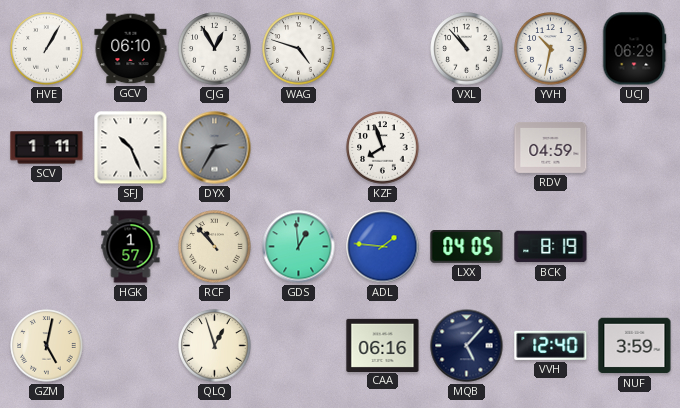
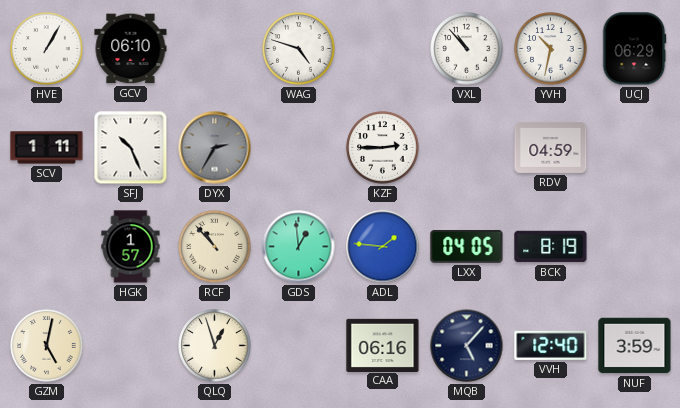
CJG: 12:55 -> none (215, 49)
KZF: 7:57 -> 2:45 (383, 148)
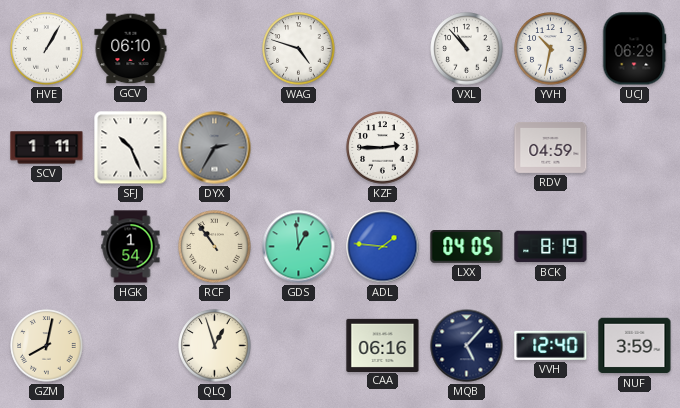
HGK: 1:57 -> 1:54 (131, 247)
RCF: 10:53 -> 10:54 (215, 247)
GZM: 5:02 -> 8:02 (47, 346)
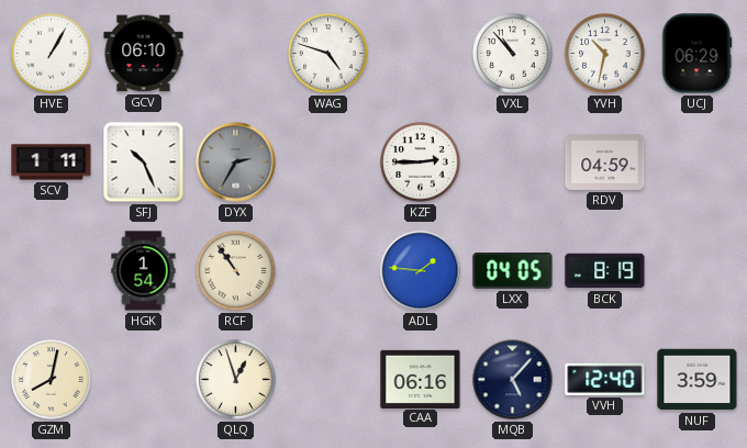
GDS: 12:59 -> none (299, 247)
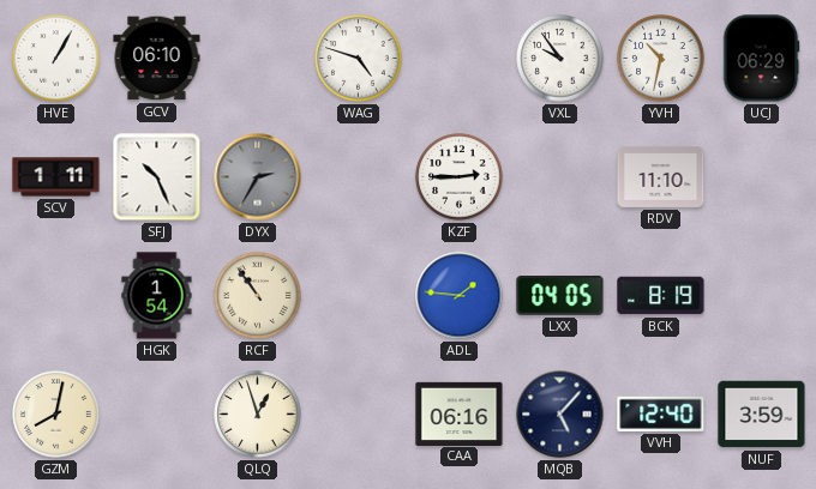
VXL: 10:53 -> 9:54 (560, 59)
RDV: 04:59 -> 11:10 (661, 177)
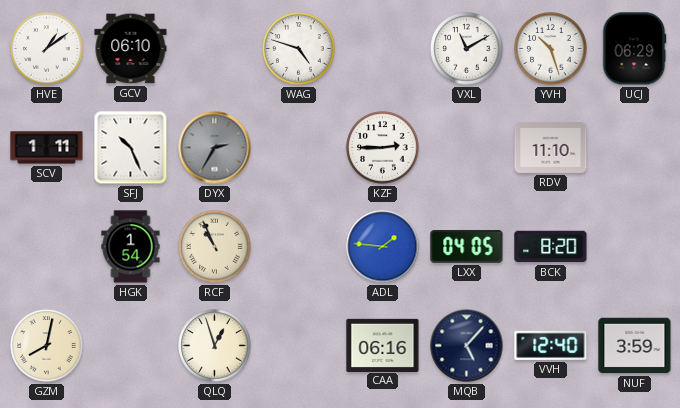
HVE: 1:05 -> 1:09 (47, 49)
VXL: 9:54 -> 11:10 (467, 49)
YVH: 10:32 -> 10:27 (551, 49)
RCF: 10:54 -> 10:56 (215, 247)
BCK: 8:19 -> 8:20 (551, 247)
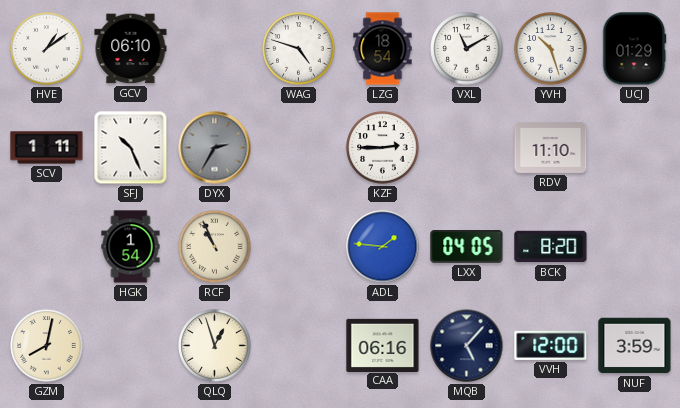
LZG: none -> 18:54 (383, 49)
UCJ: 06:29 -> 01:29 (634, 49)
VVH: 12:40 -> 12:00 (551, 345)
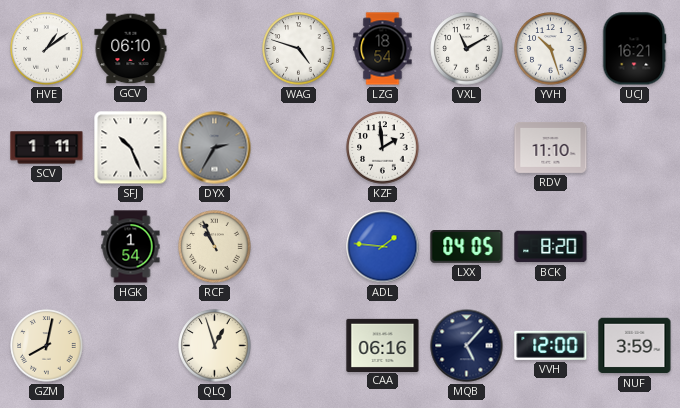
UCJ: 01:29 -> 16:21 (634, 49)
KZF: 2:45 -> 1:59 (383, 148)
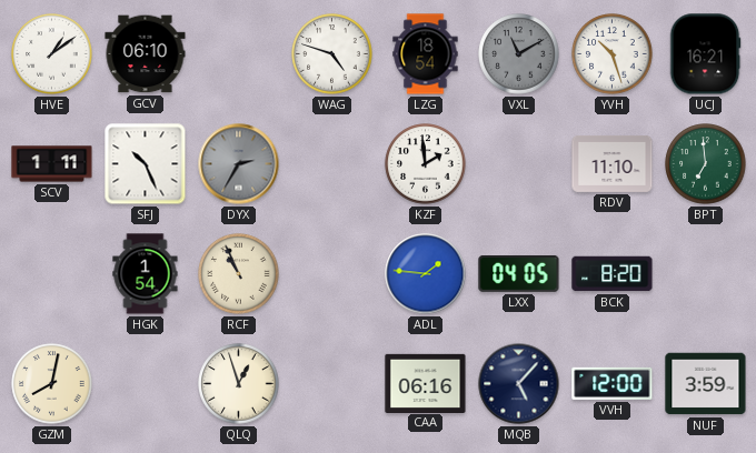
VXL dial: white -> grey (519, 54)
BPT: none -> 6:59 (706, 164)
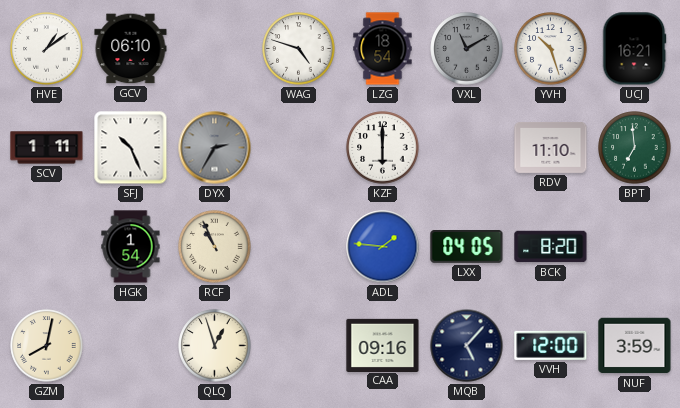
KZF: 1:59 -> 6:00 (383, 148)
CAA: 06:16 -> 09:16 (383, 345)
